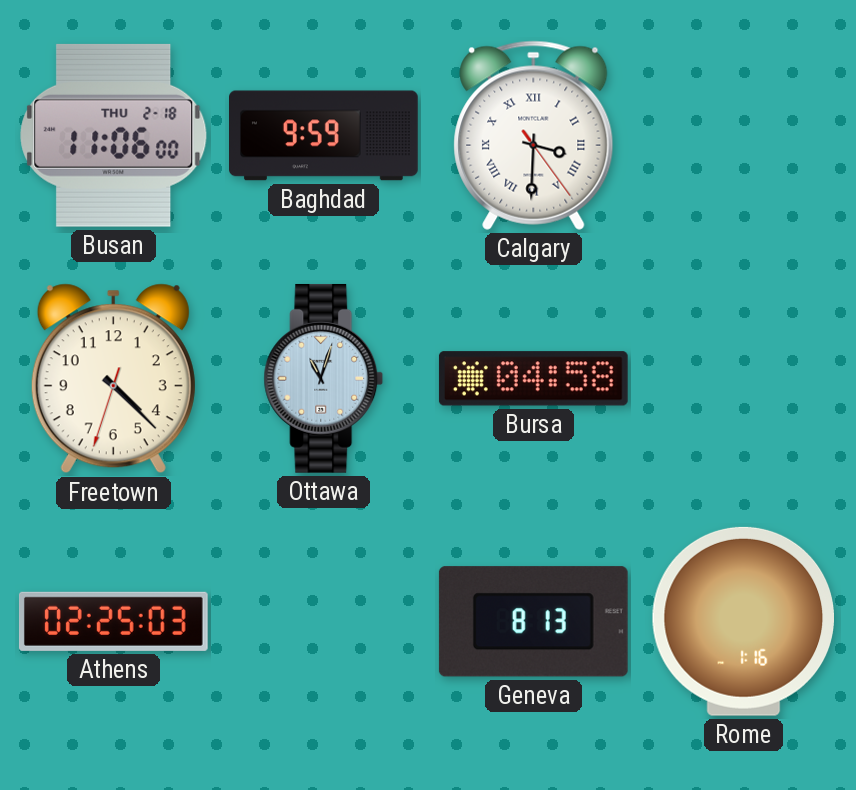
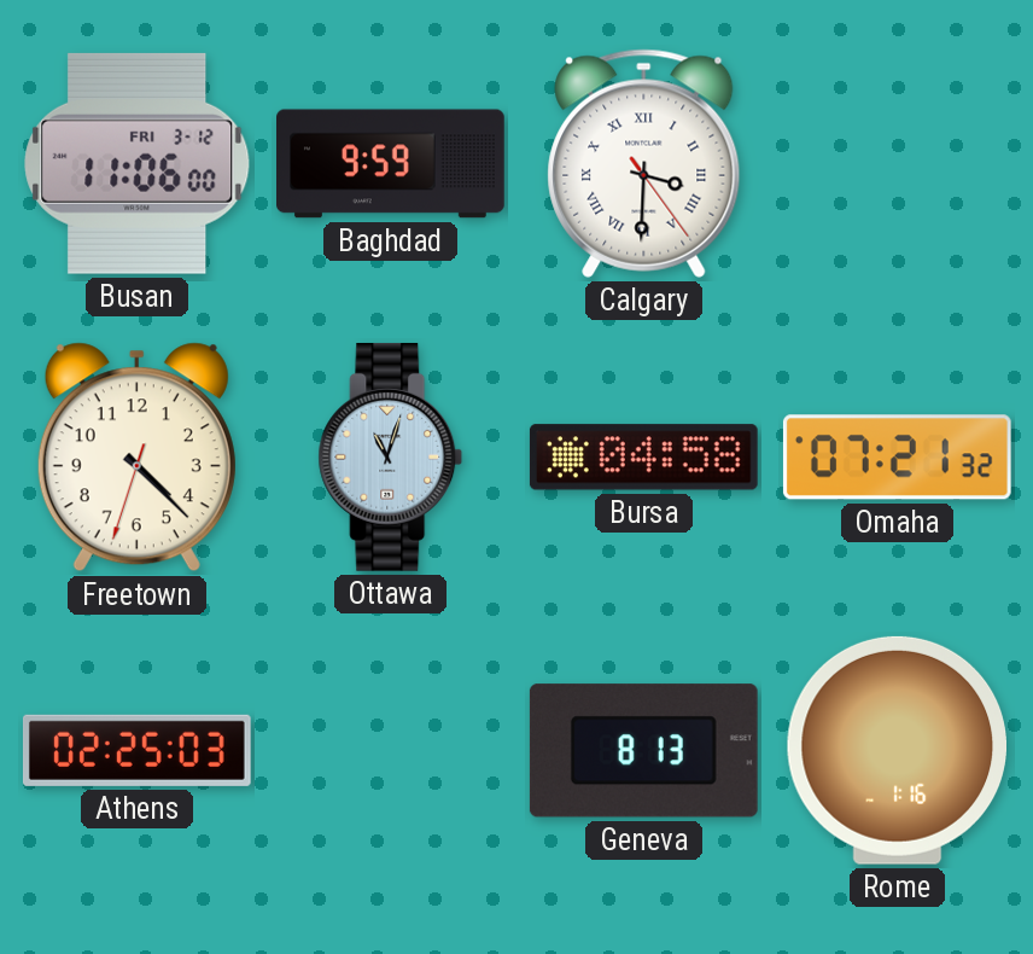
Busan date: THU 2-18 -> FRI 3-12 (138, 163)
Omaha: none -> 07:21 (897, 458)
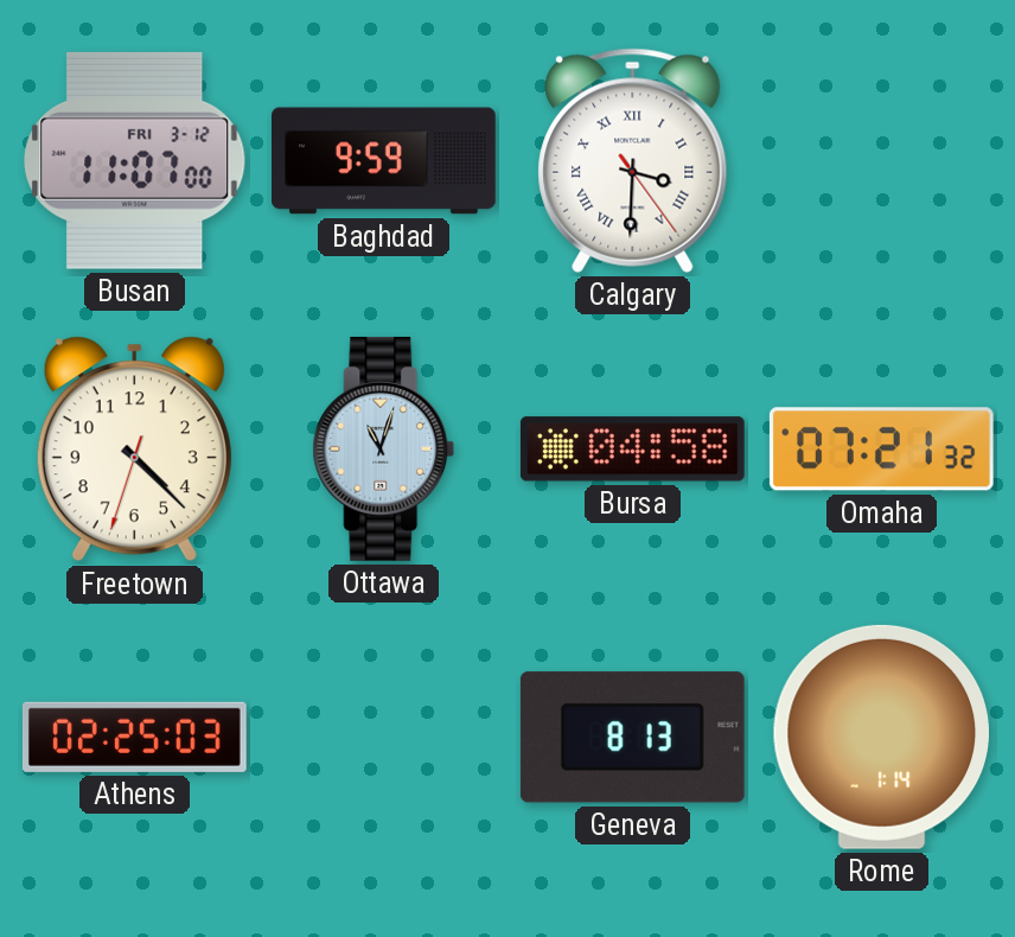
Busan: 11:06 -> 11:07 (135, 160)
Rome: 1:16 -> 1:14 (881, 737)
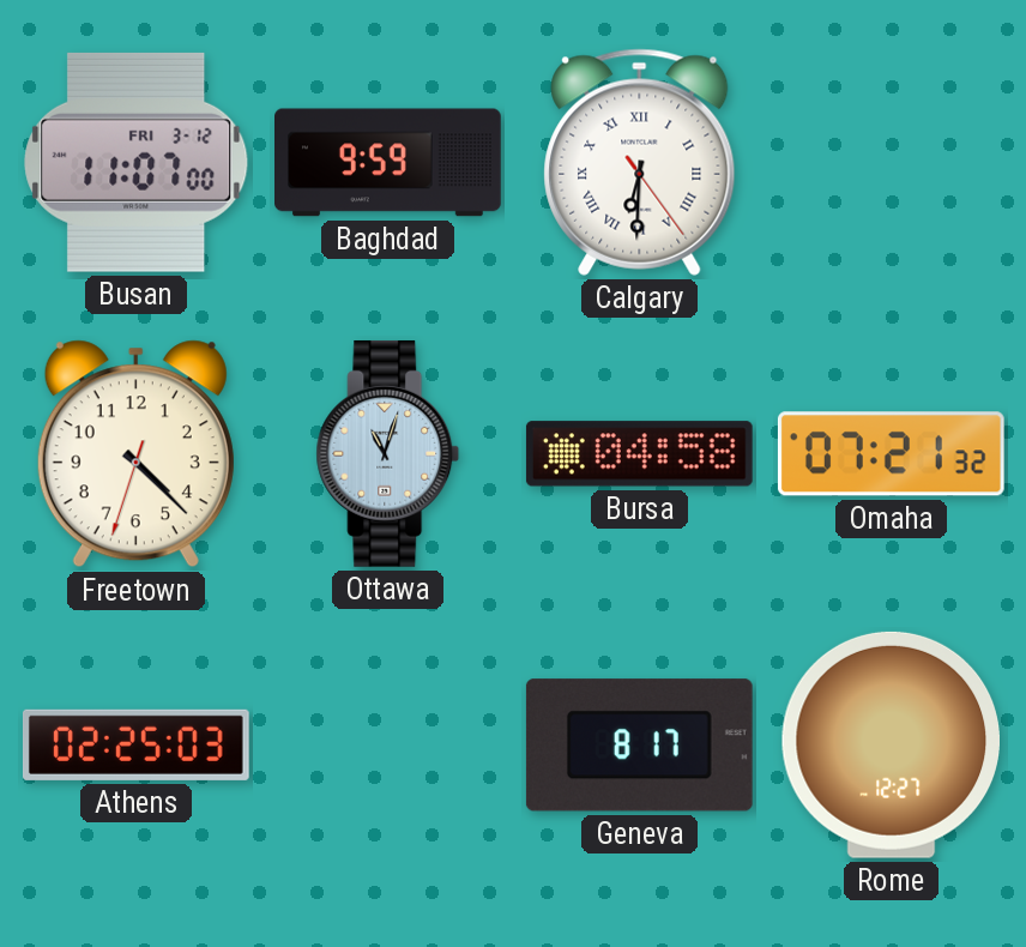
Calgary: 3:30 -> 6:30 (640, 162)
Geneva: 8:13 -> 8:17 (639, 746)
Rome: 1:14 -> 12:27 (891, 744)
